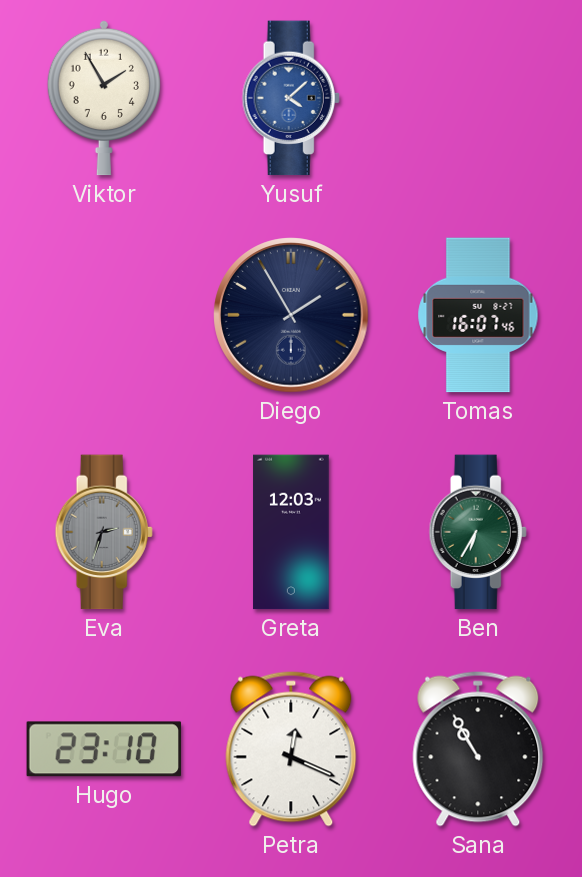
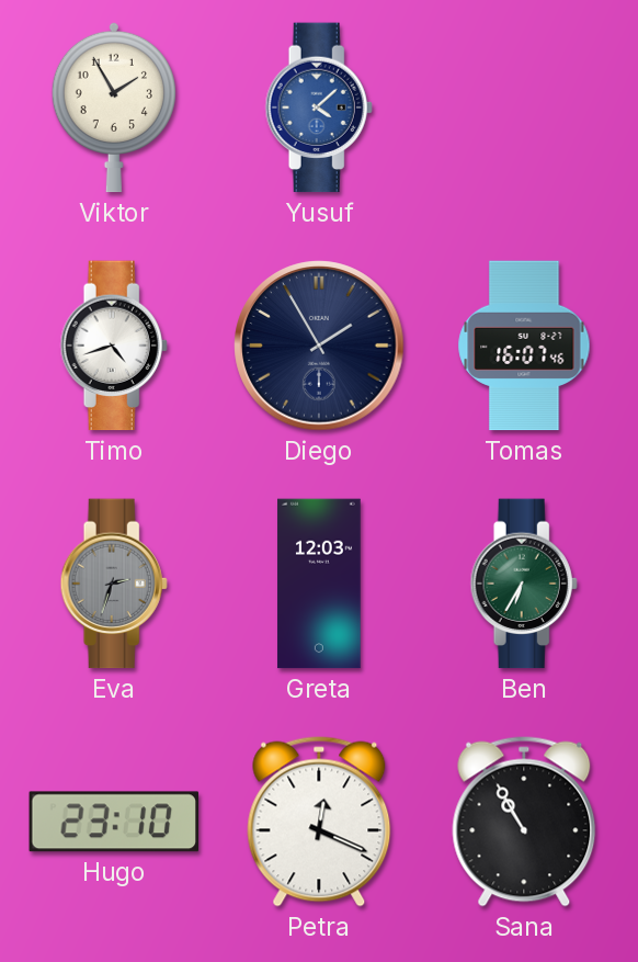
Timo: none -> 4:42 (114, 346)
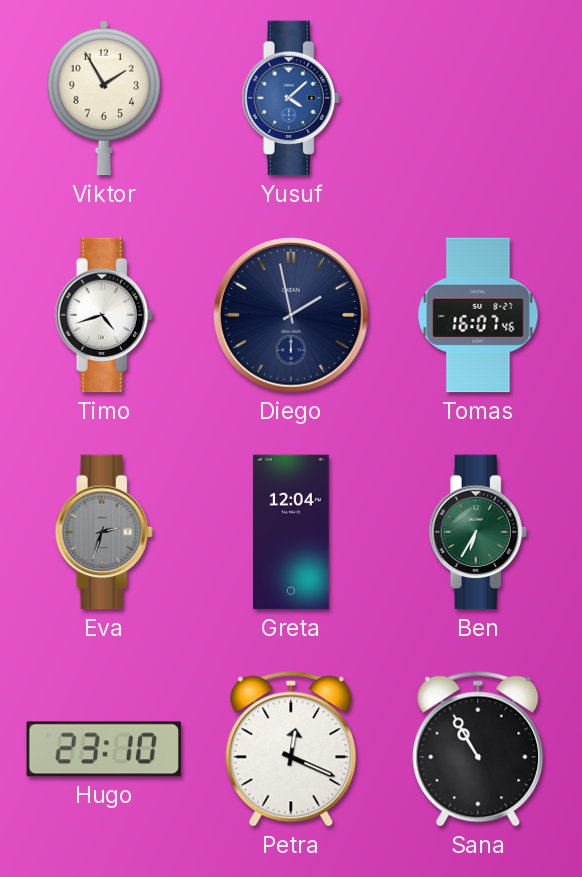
Diego: 1:55 -> 1:58 (291, 315)
Greta: 12:03 -> 12:04 (291, 532)
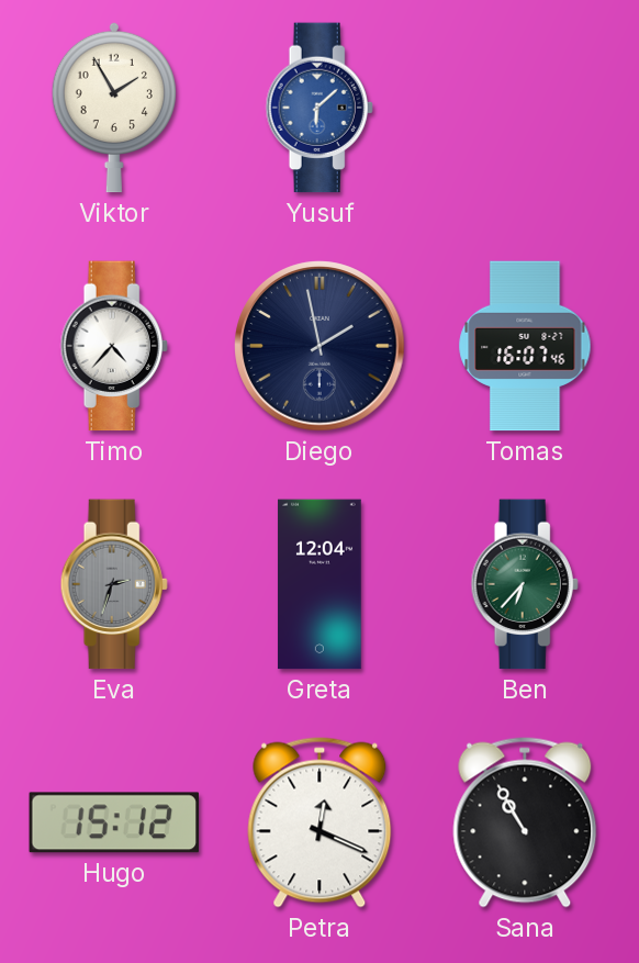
Yusuf: 4:08 -> 6:08 (319, 108)
Timo: 4:42 -> 4:37 (114, 346)
Ben: 6:35 -> 6:37 (525, 584)
Hugo: 23:10 -> 15:12 (114, 822)
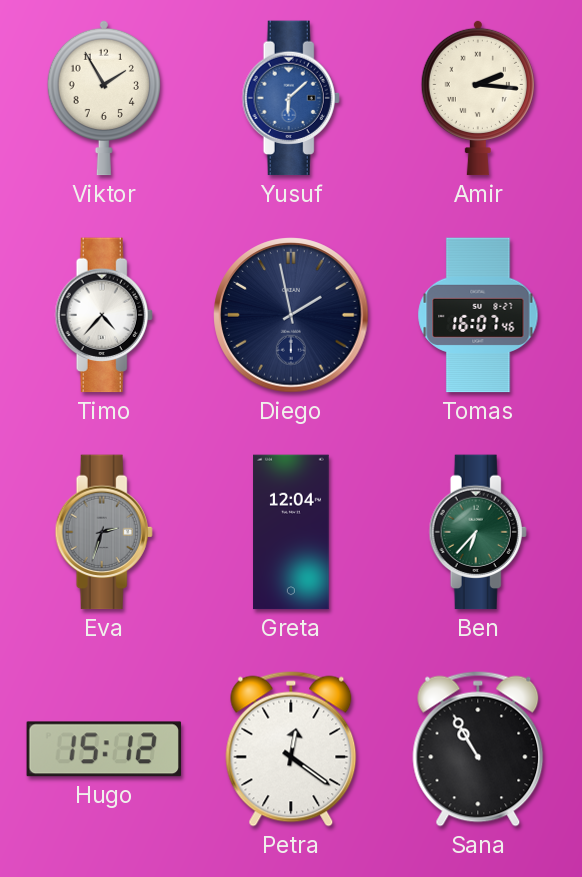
Amir: none -> 2:16 (478, 98)
Petra: 12:19 -> 12:21 (291, 749)
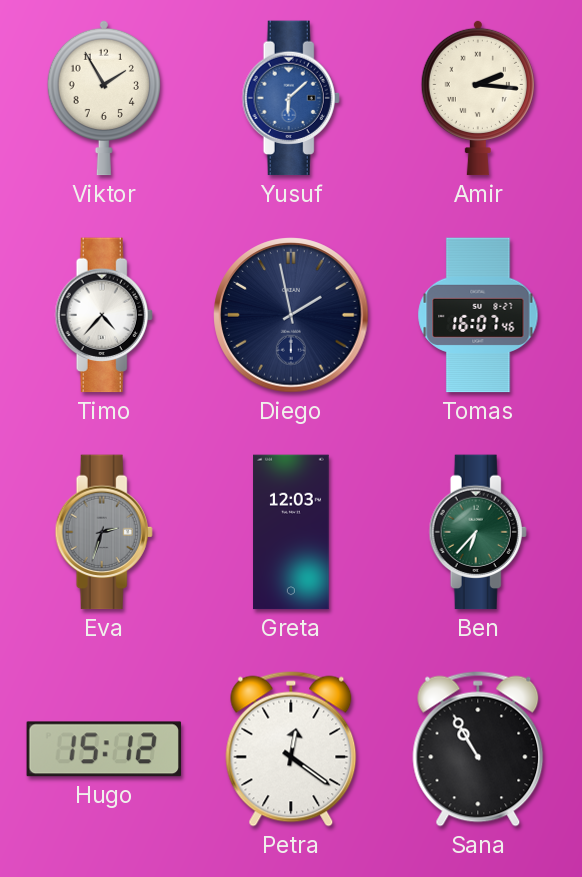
Greta: 12:04 -> 12:03 (291, 532)
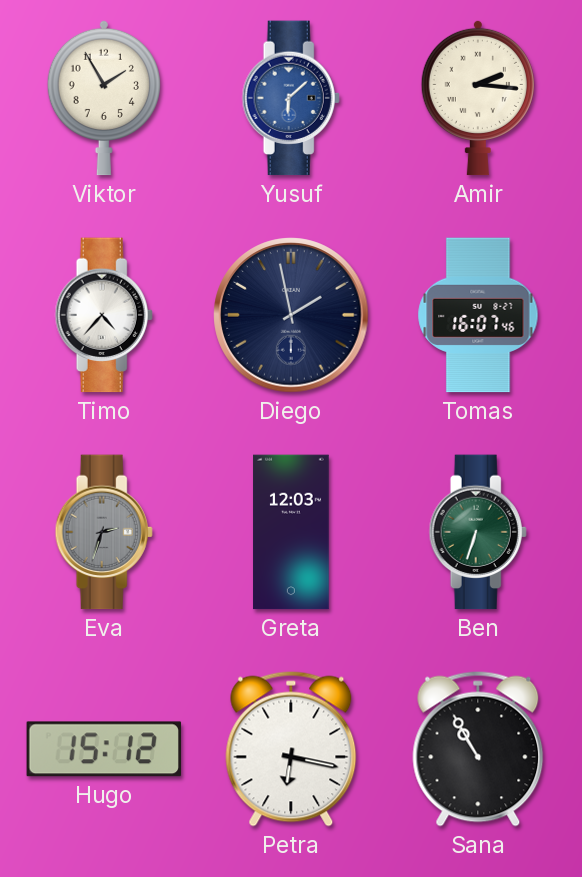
Ben: 6:37 -> 6:33 (478, 532)
Petra: 12:21 -> 6:17 (291, 749)
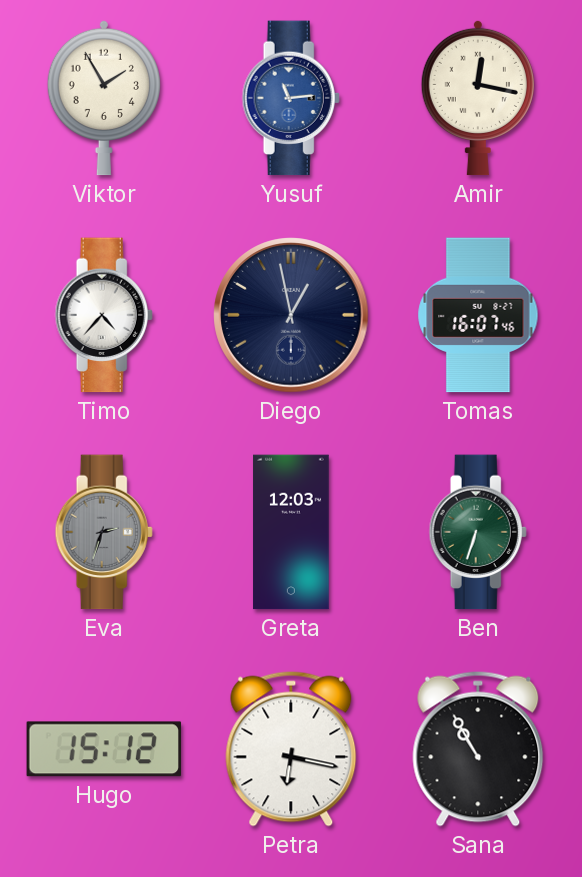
Yusuf: 6:08 -> 11:14 (291, 98)
Amir: 2:16 -> 12:17 (478, 98)
Diego: 1:58 -> 12:58 (291, 315)
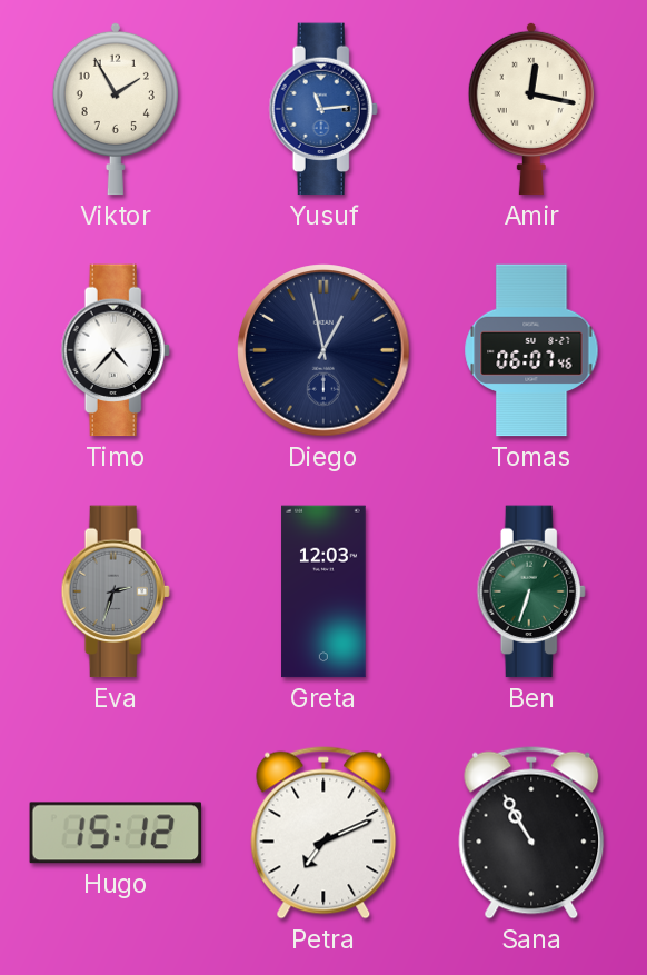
Tomas: 16:07 -> 06:07 (531, 350)
Petra: 6:17 -> 7:11 (323, 833)
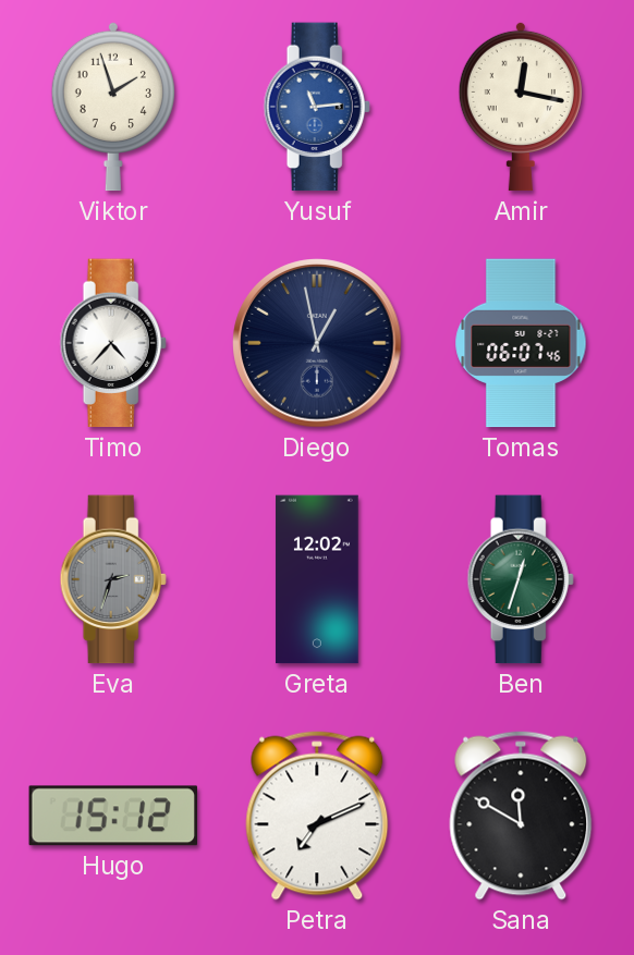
Viktor: 1:55 -> 1:57 (113, 107)
Greta: 12:03 -> 12:02 (317, 579)
Ben: 6:33 -> 12:33 (521, 579)
Sana: 10:55 -> 11:50 (521, 816)
